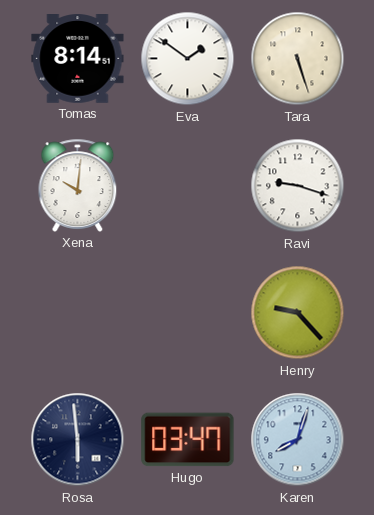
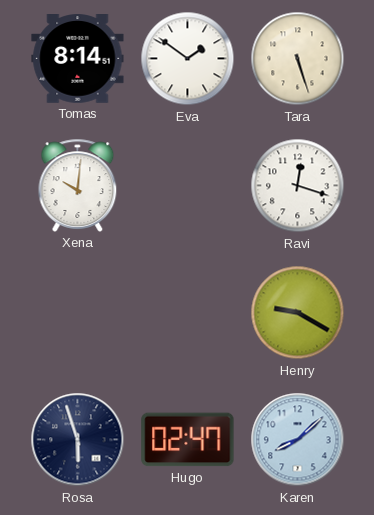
Ravi: 9:18 -> 12:18 (298, 186)
Henry: 9:23 -> 9:20 (298, 313)
Rosa: 5:59 -> 5:57 (78, 440)
Hugo: 03:47 -> 02:47 (188, 440)
Karen: 8:03 -> 8:08 (298, 440)
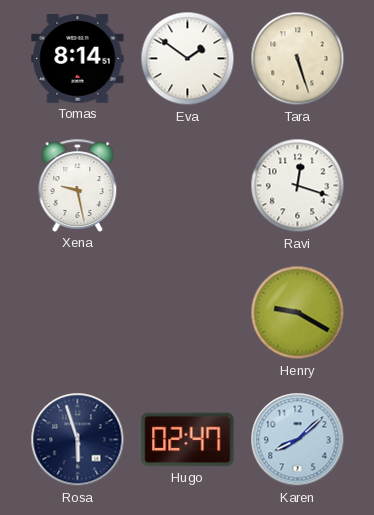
Xena: 10:01 -> 9:28 (78, 185)
